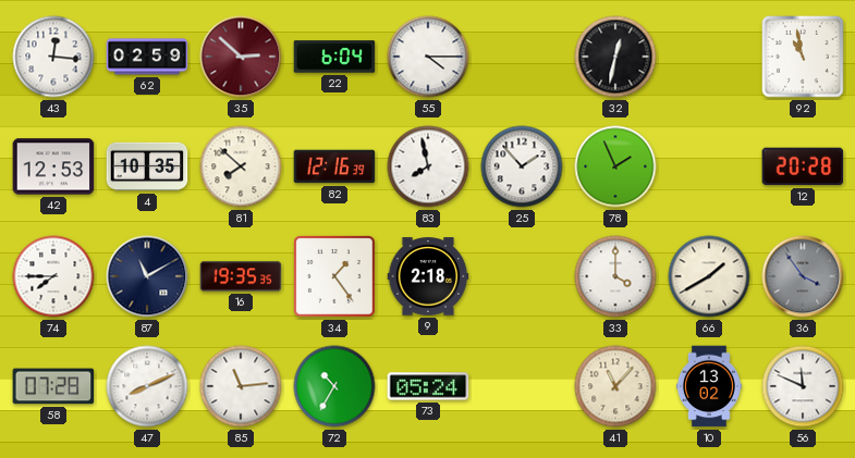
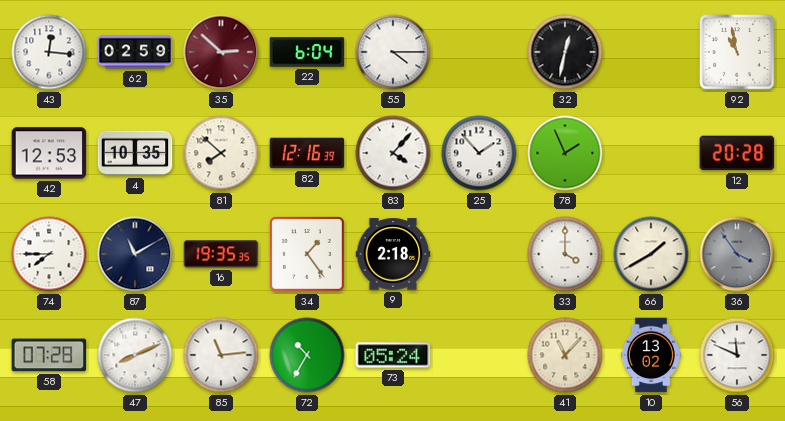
83: 7:58 -> 4:07 (393, 153)
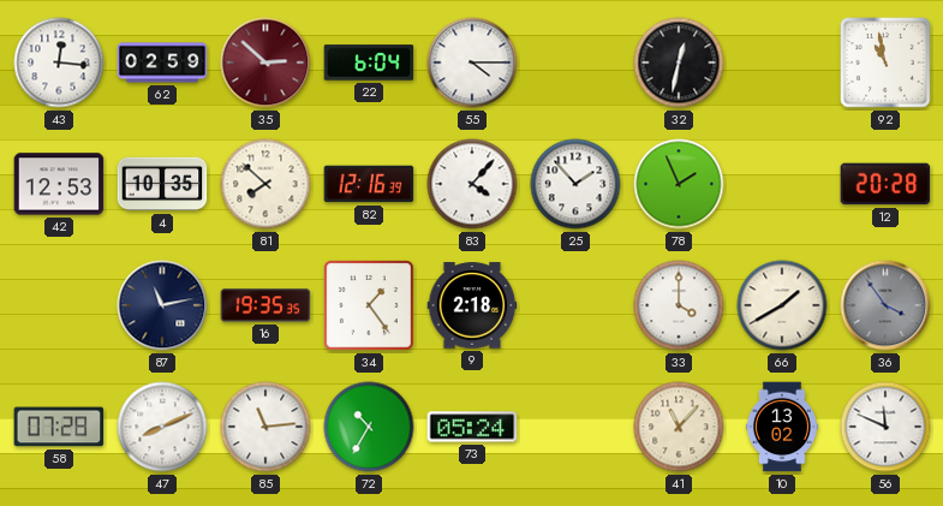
74: 7:45 -> none (49, 254)
87: 11:10 -> 11:13 (162, 305)
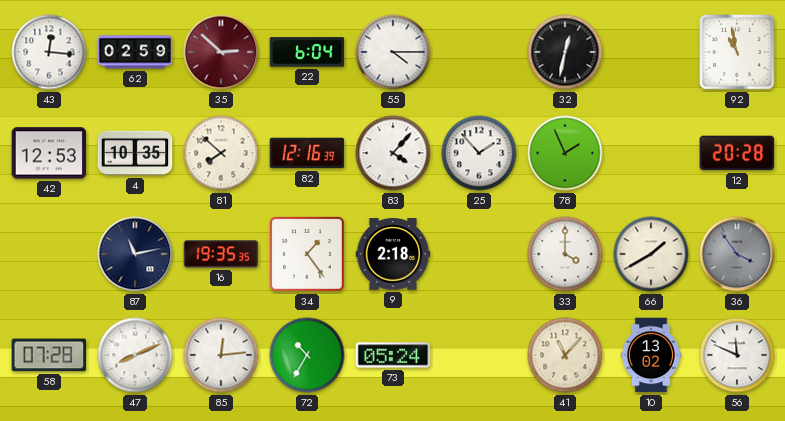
85: 11:14 -> 12:14 (221, 355)
